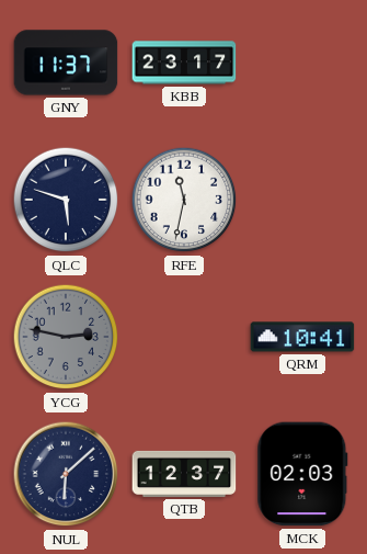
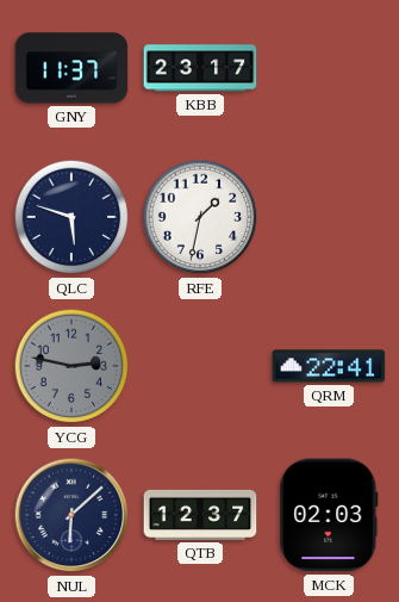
RFE: 11:32 -> 1:32 (200, 217)
QRM: 10:41 -> 22:41 (329, 366)
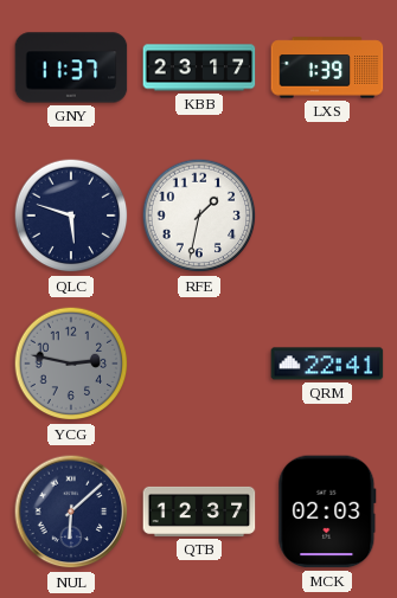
LXS: none -> 1:39 (327, 67)
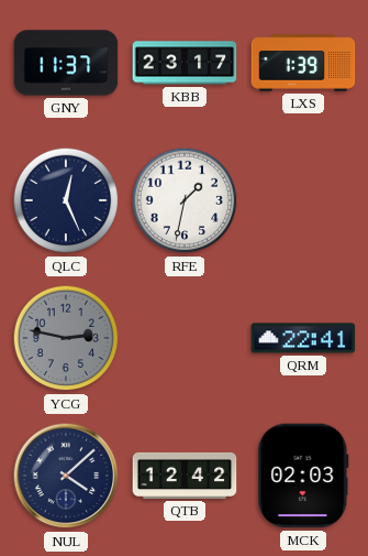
QLC: 5:48 -> 12:26 (66, 200)
NUL: 6:08 -> 4:08 (66, 476)
QTB: 12:37 -> 12:42 (185, 476)
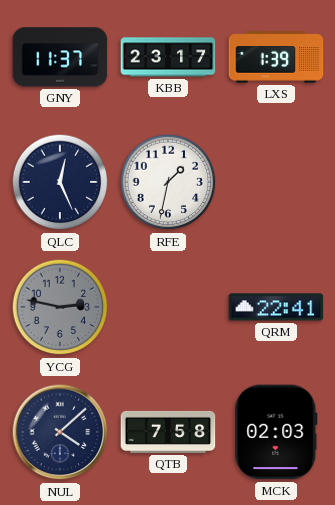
QTB: 12:42 -> 7:58 (168, 432)
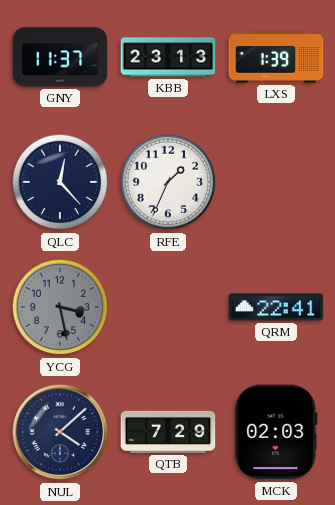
KBB: 23:17 -> 23:13 (168, 57)
QLC: 12:26 -> 12:23 (60, 182)
RFE: 1:32 -> 1:34 (168, 182)
YCG: 2:47 -> 3:28 (60, 307)
QTB: 7:58 -> 7:29 (168, 432)
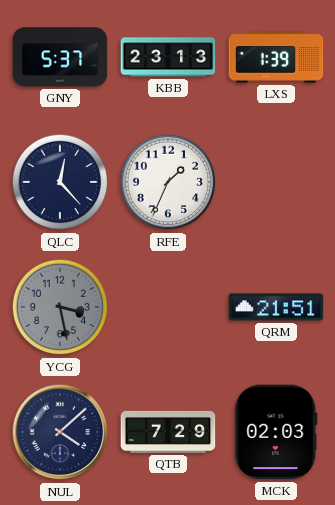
GNY: 11:37 -> 5:37 (60, 57)
QRM: 22:41 -> 21:51 (276, 307)
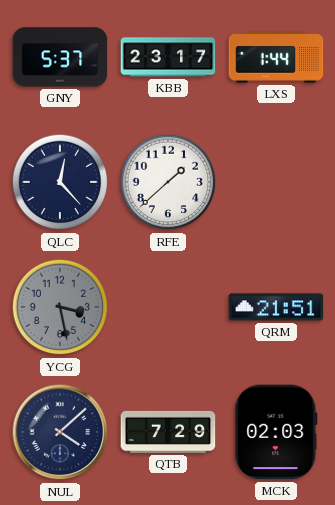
KBB: 23:13 -> 23:17 (168, 57)
LXS: 1:39 -> 1:44 (276, 57)
RFE: 1:34 -> 1:38 (168, 182)
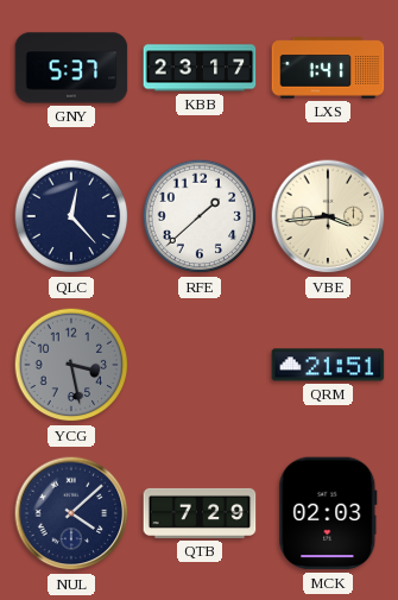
LXS: 1:44 -> 1:41 (328, 68)
VBE: none -> 3:44 (328, 216)
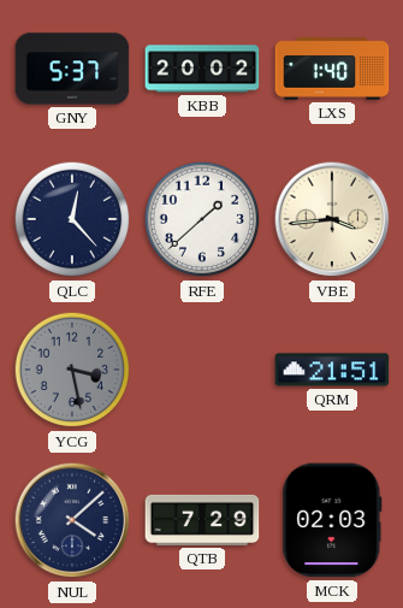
KBB: 23:17 -> 20:02 (202, 69)
LXS: 1:41 -> 1:40 (332, 69)
